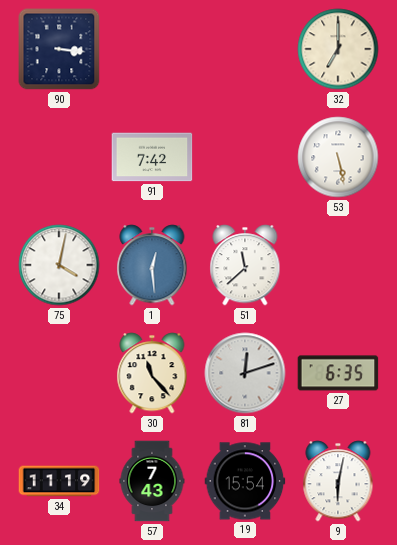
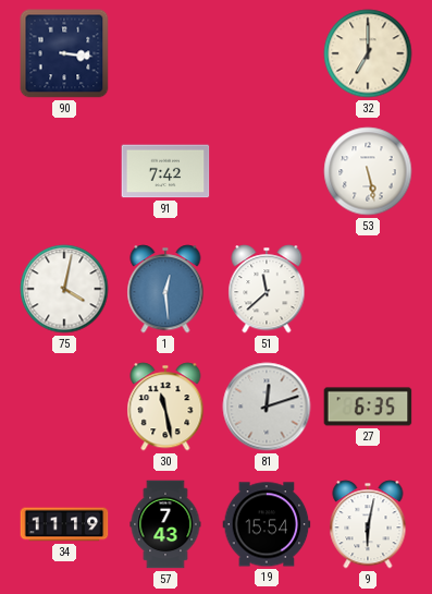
30: 11:23 -> 11:28 (165, 407)
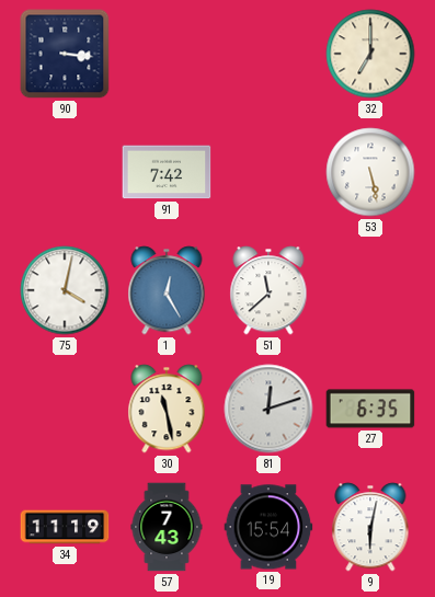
1: 12:29 -> 12:25 (167, 290)
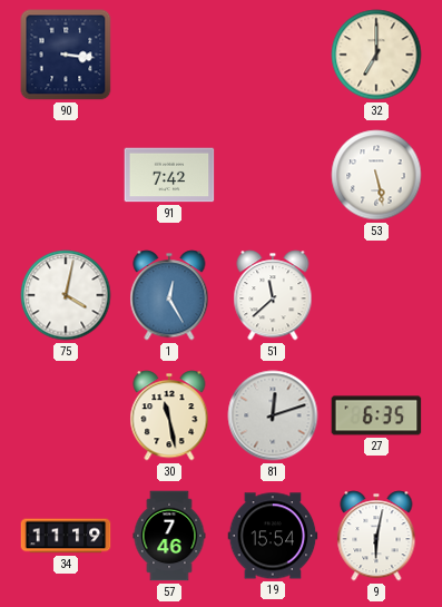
57: 7:43 -> 7:46 (169, 536)
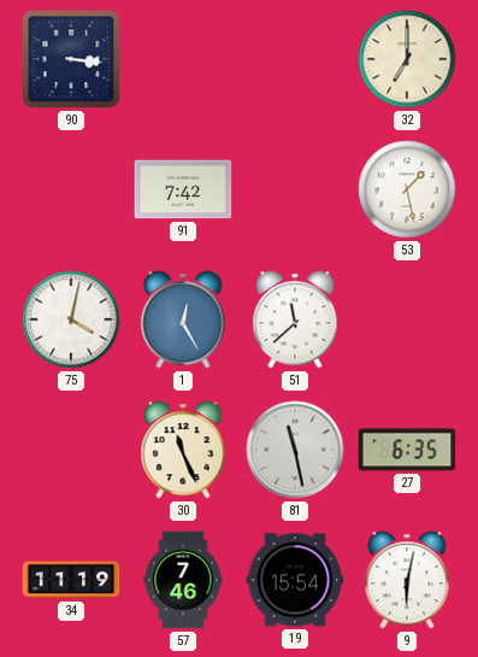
53: 5:28 -> 1:28 (407, 189)
30: 11:28 -> 11:26 (183, 450)
81: 12:12 -> 11:28 (295, 450)
